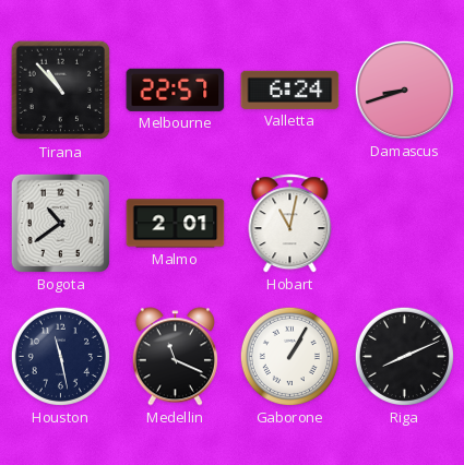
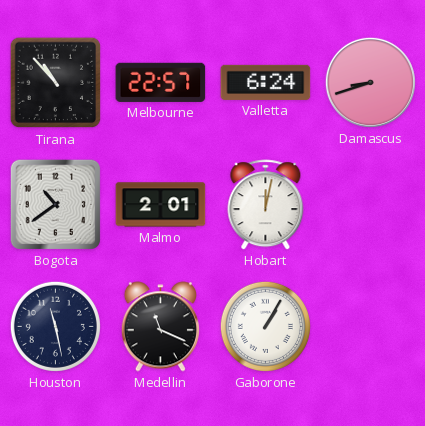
Hobart: 11:02 -> 12:02 (266, 205)
Riga: 8:11 -> none (404, 356)
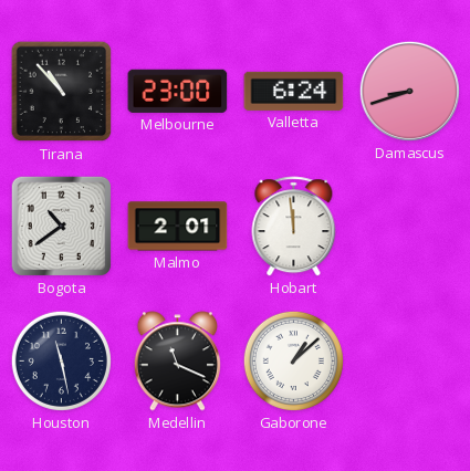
Melbourne: 22:57 -> 23:00 (178, 91)
Hobart: 12:02 -> 11:59 (294, 227)
Gaborone: 1:05 -> 1:08 (293, 360)
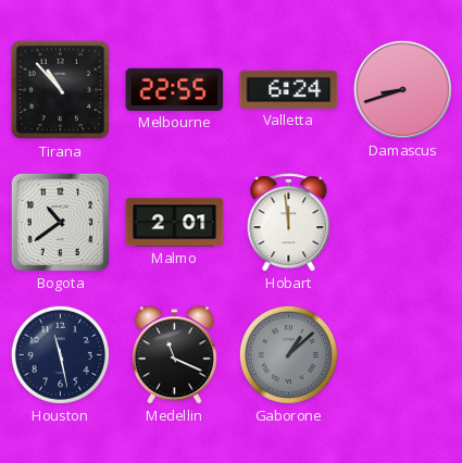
Melbourne: 23:00 -> 22:55 (175, 89)
Gaborone dial: white -> grey (288, 354)
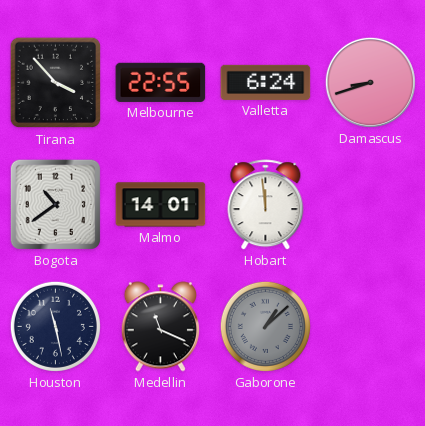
Tirana: 10:53 -> 3:53 (56, 83)
Malmo: 2:01 -> 14:01 (161, 205)
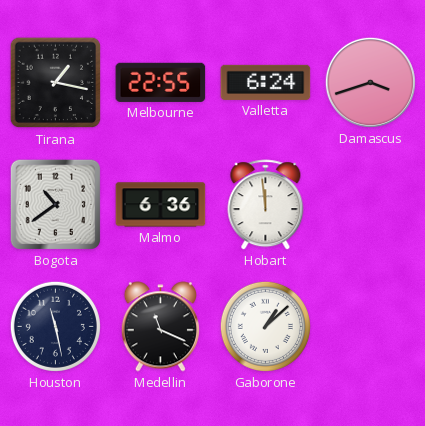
Tirana: 3:53 -> 1:17 (56, 83)
Damascus: 8:42 -> 3:42 (370, 82)
Malmo: 14:01 -> 6:36 (161, 205)
Gaborone dial: grey -> white (265, 326)
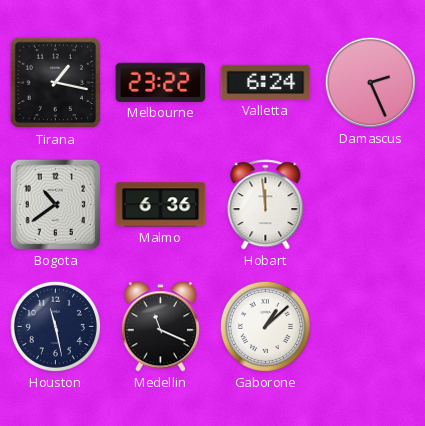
Melbourne: 22:55 -> 23:22 (161, 82)
Damascus: 3:42 -> 2:26 (370, 82)
